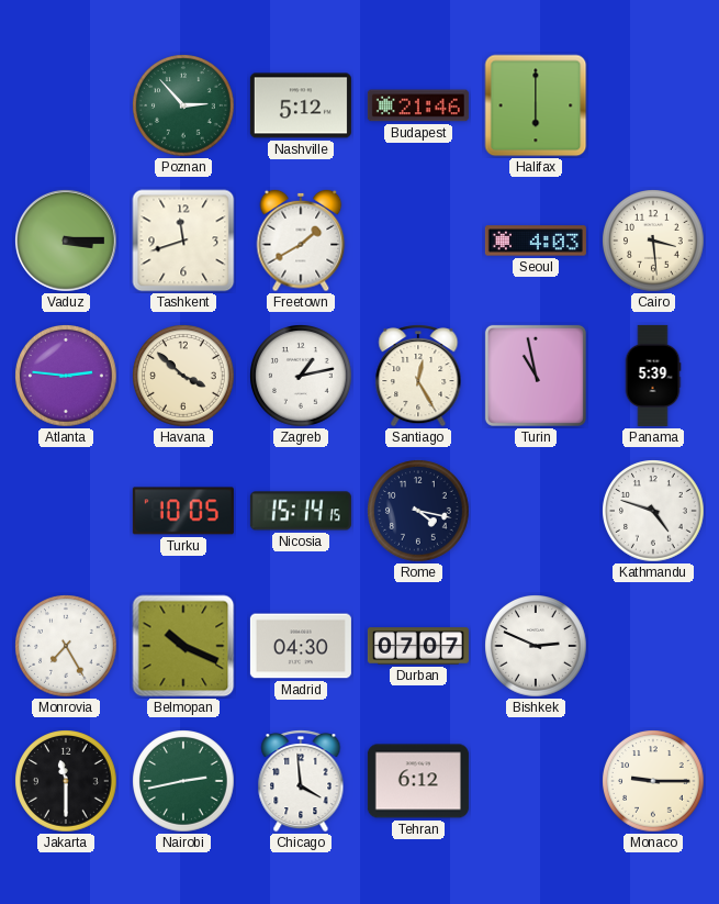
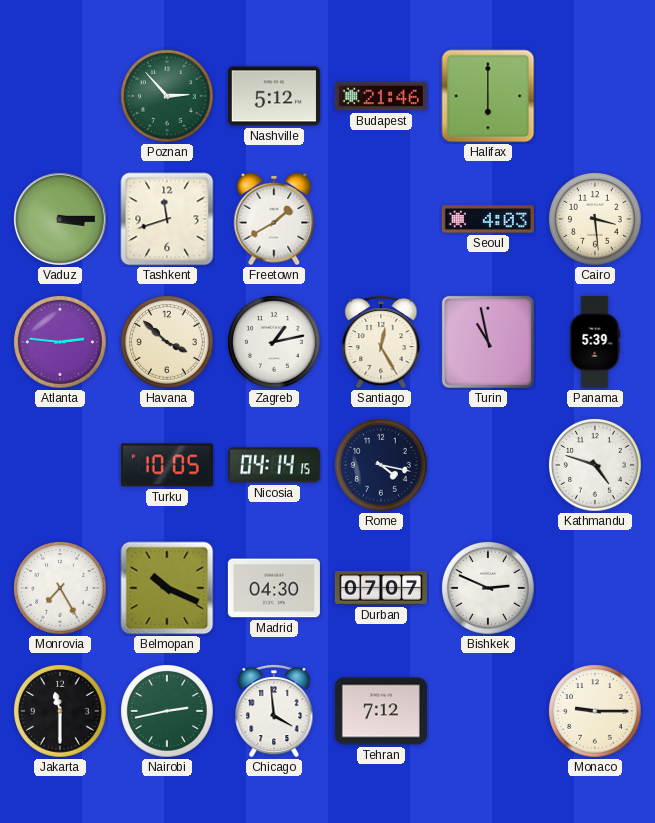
Nicosia: 15:14 -> 04:14 (274, 465)
Tehran: 6:12 -> 7:12 (381, 711)
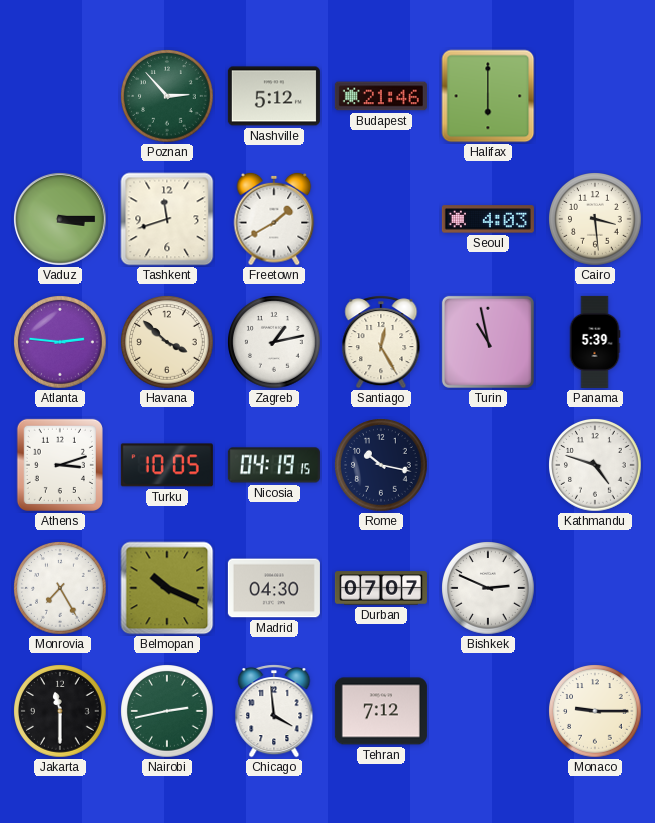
Athens: none -> 3:12 (60, 465)
Nicosia: 04:14 -> 04:19 (274, 465)
Rome: 4:17 -> 10:17 (381, 465)
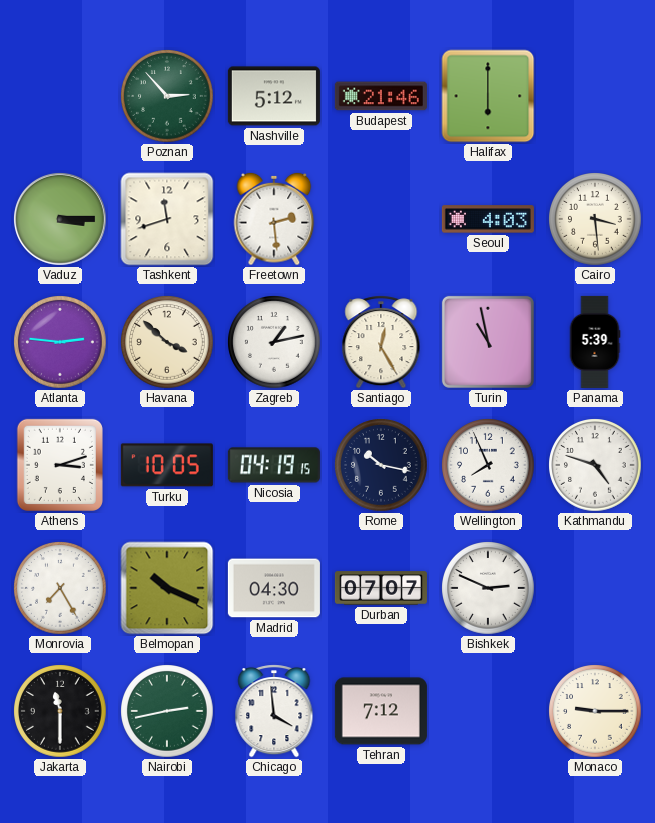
Freetown: 1:40 -> 2:29 (274, 219)
Wellington: none -> 7:56 (488, 465)
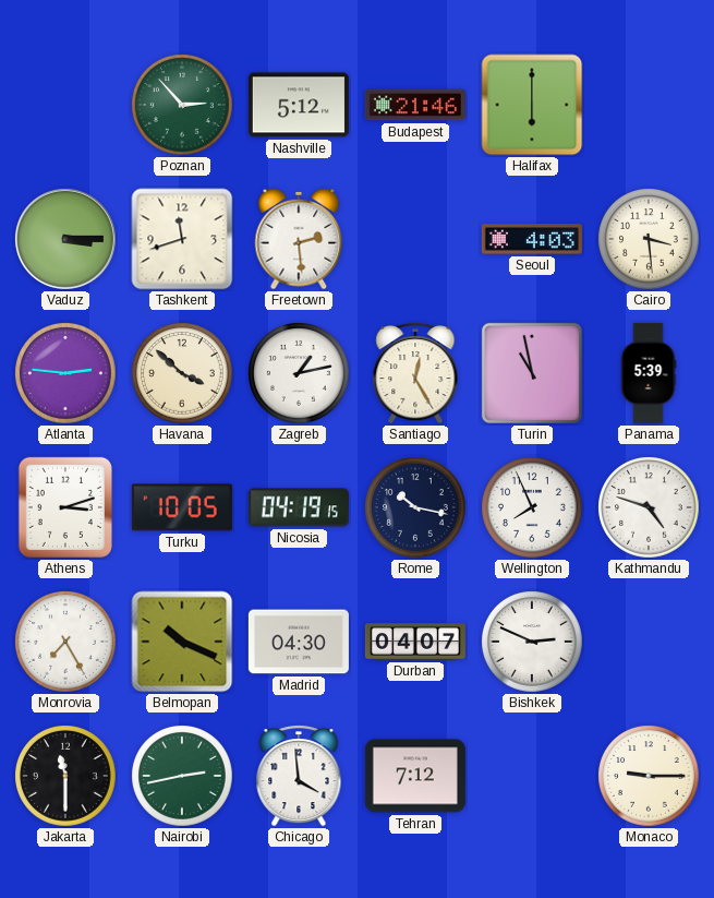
Durban: 07:07 -> 04:07 (415, 642)
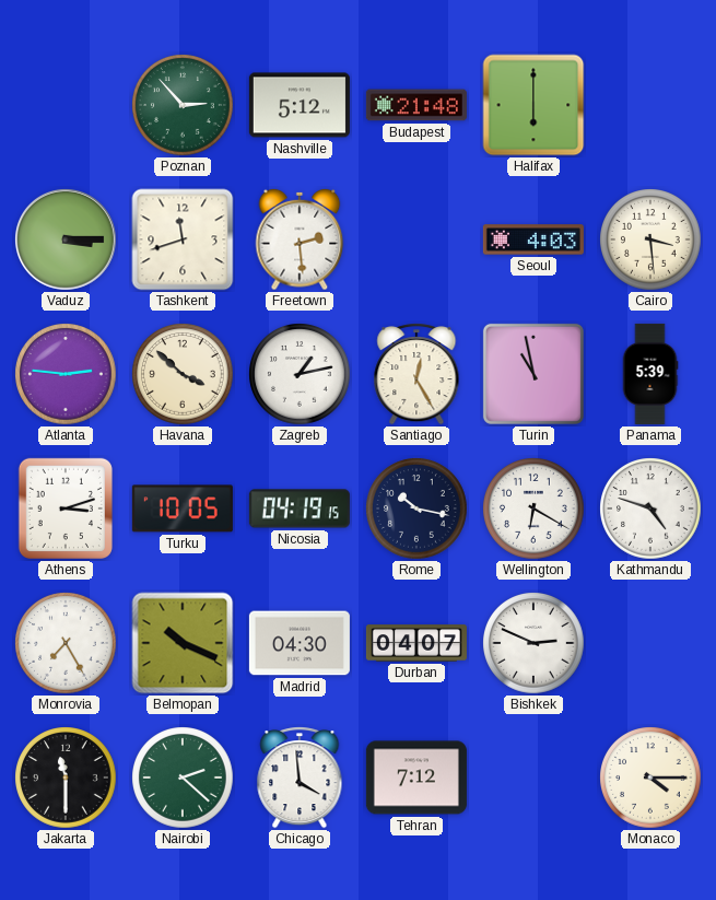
Budapest: 21:46 -> 21:48 (416, 105)
Wellington: 7:56 -> 6:20 (533, 509)
Nairobi: 2:43 -> 2:22 (183, 778)
Monaco: 9:15 -> 4:15 (650, 778)
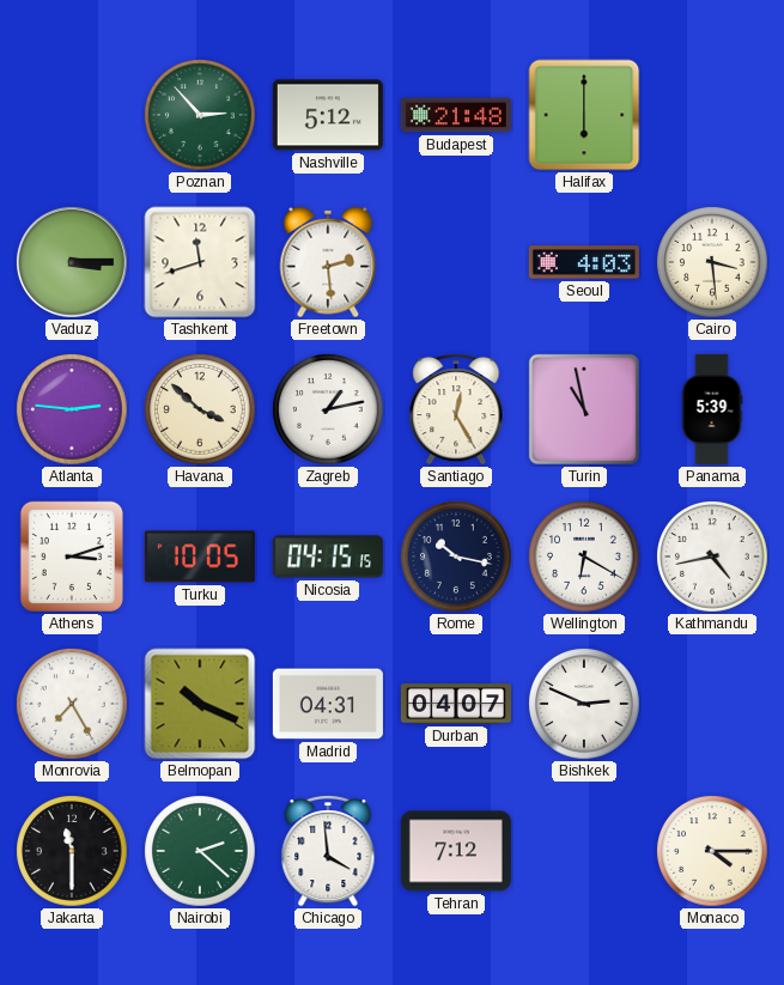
Nicosia: 04:19 -> 04:15 (328, 557)
Kathmandu: 4:48 -> 4:43 (712, 557)
Madrid: 04:30 -> 04:31 (328, 704)
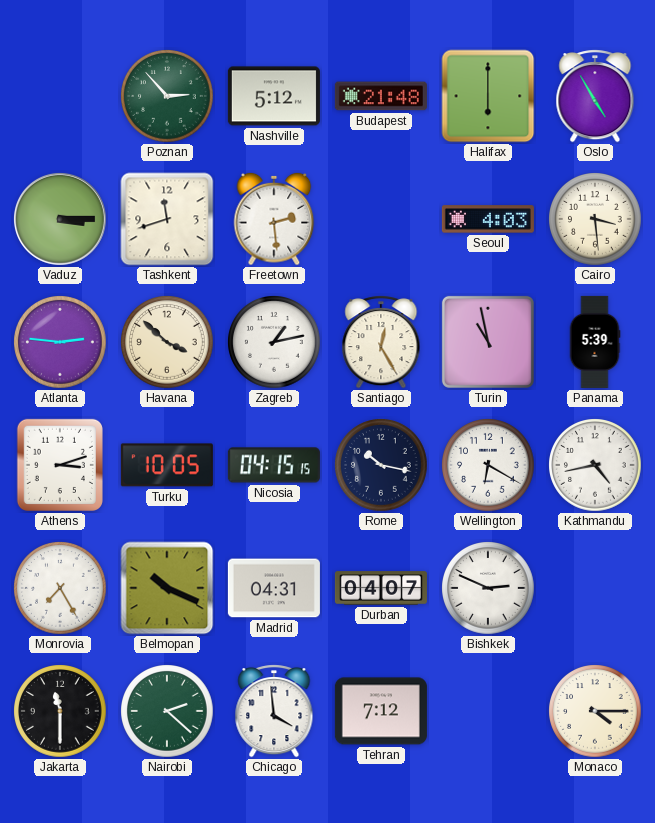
Oslo: none -> 4:55 (595, 97)
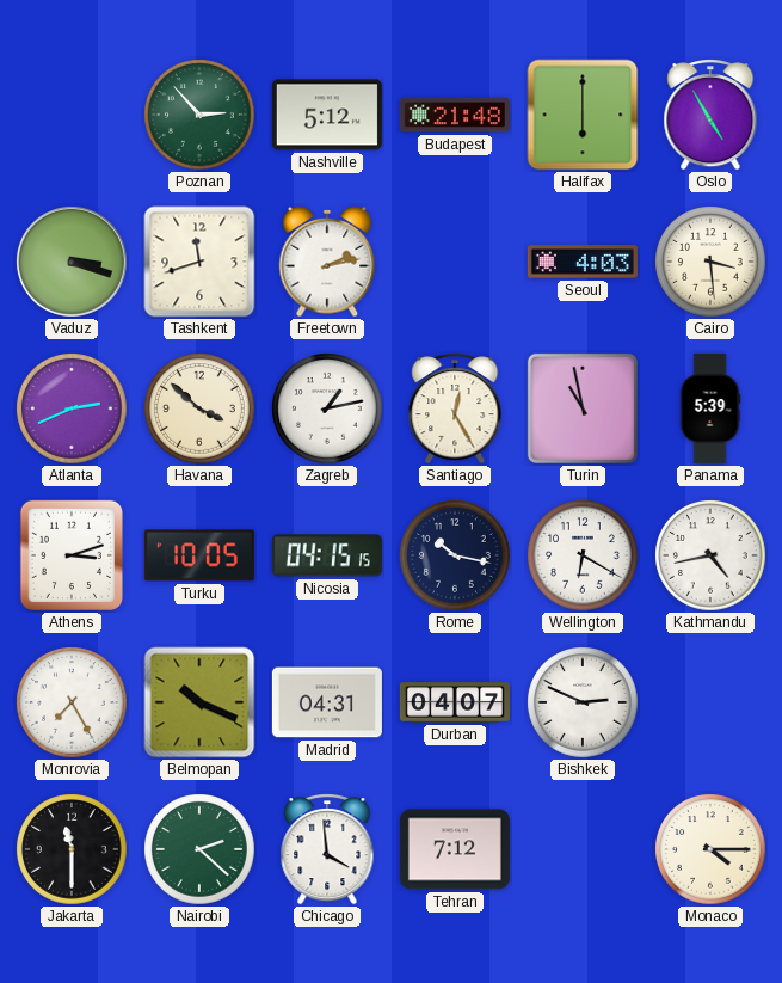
Vaduz: 3:15 -> 3:18 (72, 262)
Freetown: 2:29 -> 2:13 (327, 262)
Atlanta: 2:46 -> 2:41 (72, 408)
